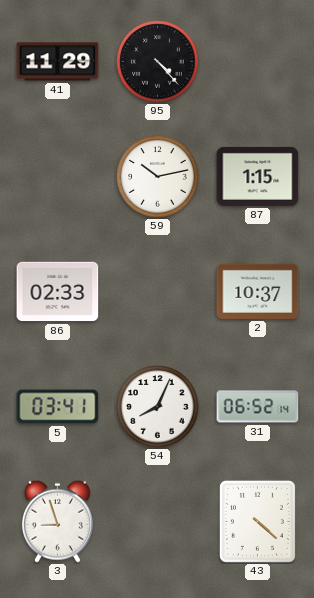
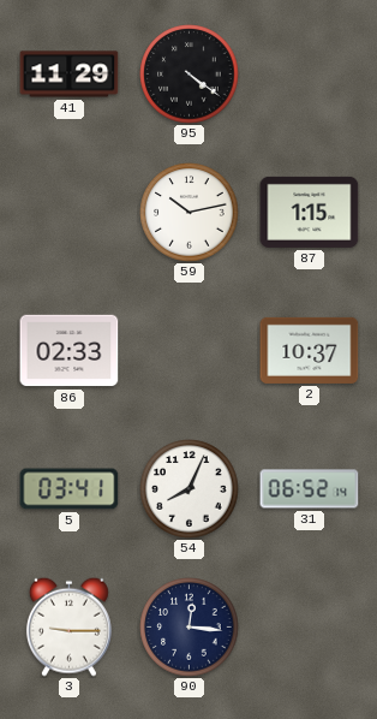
95: 4:23 -> 4:21 (190, 75)
3: 8:57 -> 9:15 (68, 626)
90: none -> 12:16 (190, 628)
43: 4:22 -> none (257, 521)
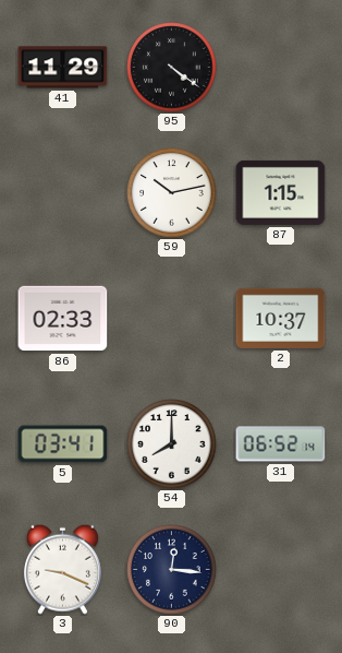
54: 8:04 -> 8:00 (172, 444)
3: 9:15 -> 9:19 (62, 569)
